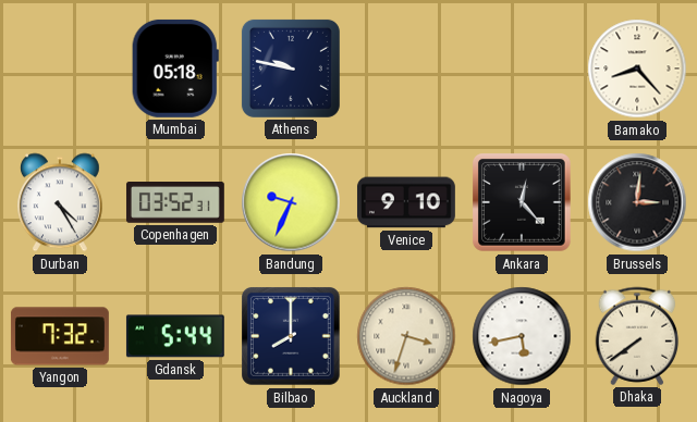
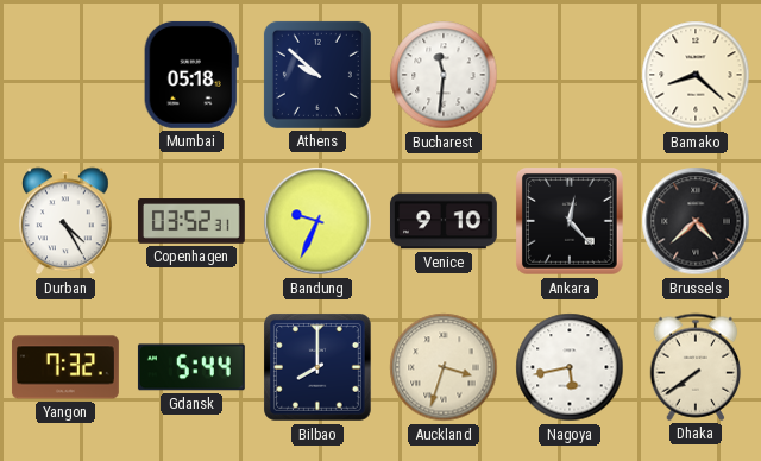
Athens: 9:47 -> 9:52 (317, 75)
Bucharest: none -> 11:31 (444, 75)
Bamako: 8:23 -> 8:22 (696, 75)
Brussels: 3:01 -> 4:38 (696, 221)
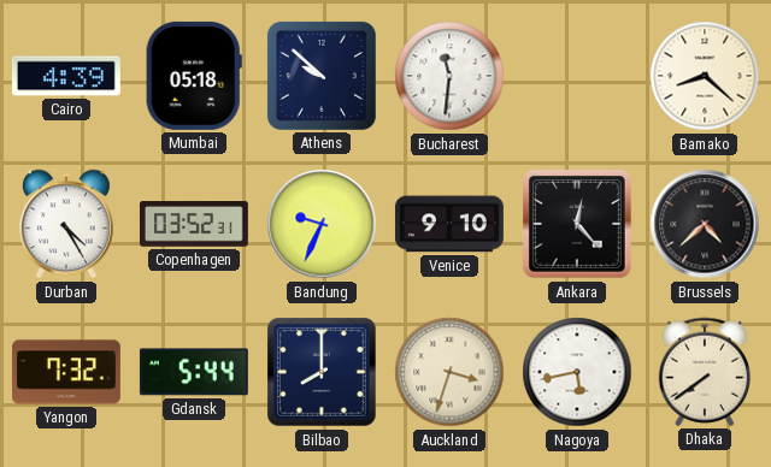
Cairo: none -> 4:39 (66, 76)
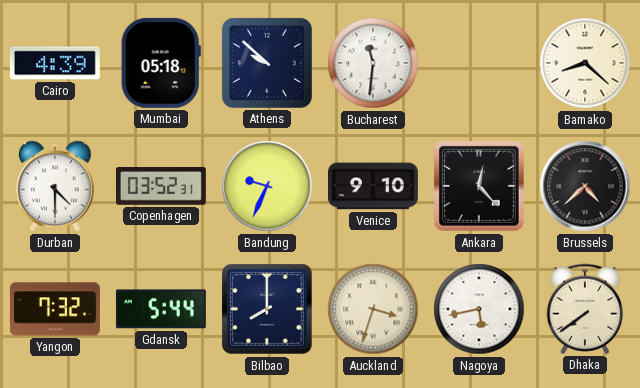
Durban: 4:25 -> 4:30 (56, 186)
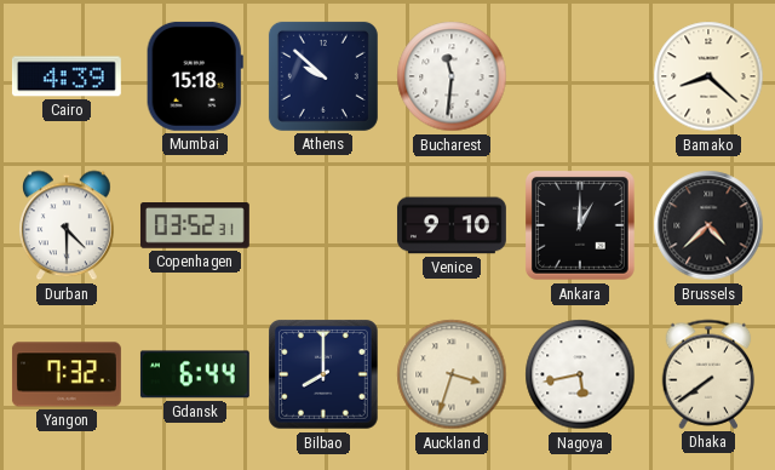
Mumbai: 05:18 -> 15:18 (195, 76)
Bandung: 9:34 -> none (267, 186)
Ankara: 12:23 -> 1:00 (581, 227)
Gdansk: 5:44 -> 6:44 (195, 374)
